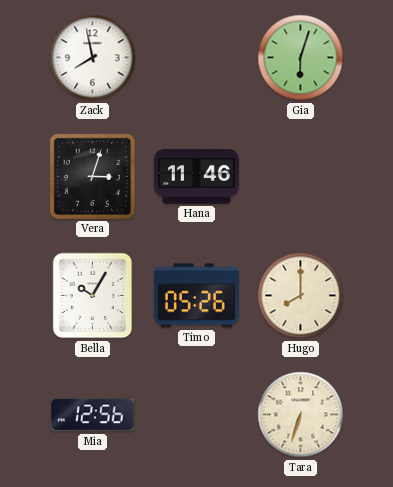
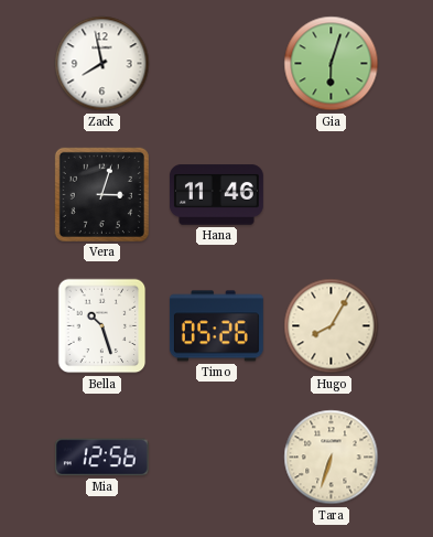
Bella: 10:05 -> 10:27 (102, 326)
Hugo: 8:00 -> 8:05 (332, 326)
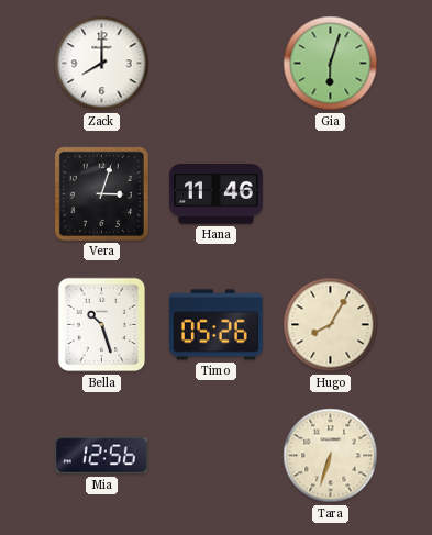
Zack: 7:58 -> 8:00 (102, 64)
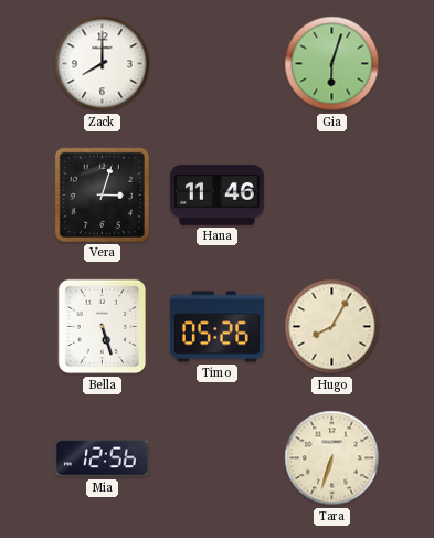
Bella: 10:27 -> 5:27 (103, 327)
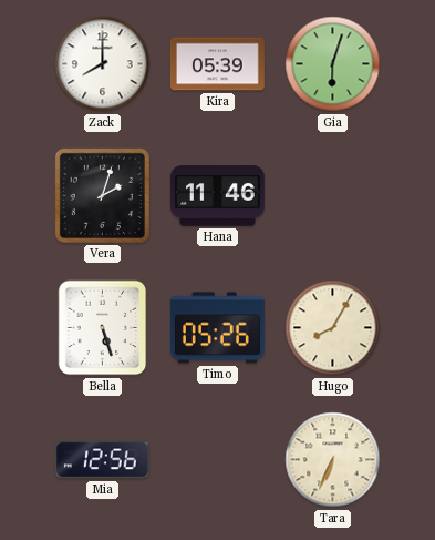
Kira: none -> 05:39 (217, 64)
Vera: 3:03 -> 2:03 (102, 195)
Tara: 6:33 -> 6:34 (333, 460)
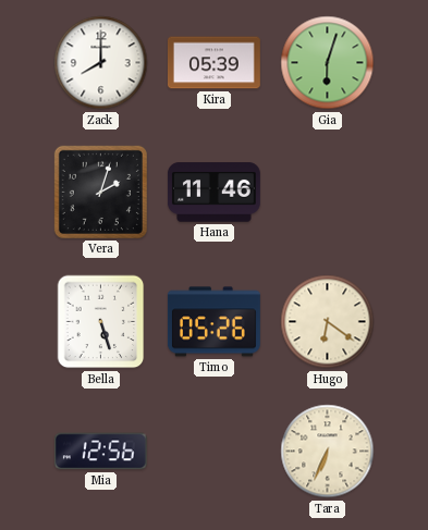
Hugo: 8:05 -> 6:21 (328, 322)
